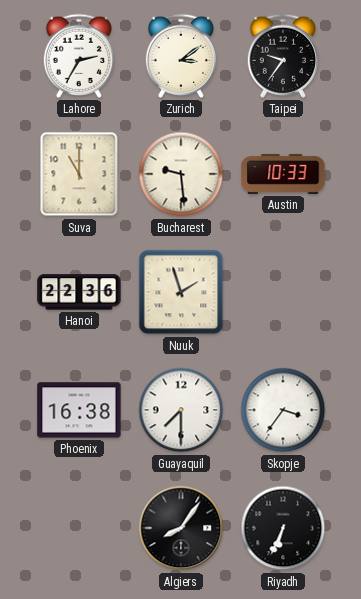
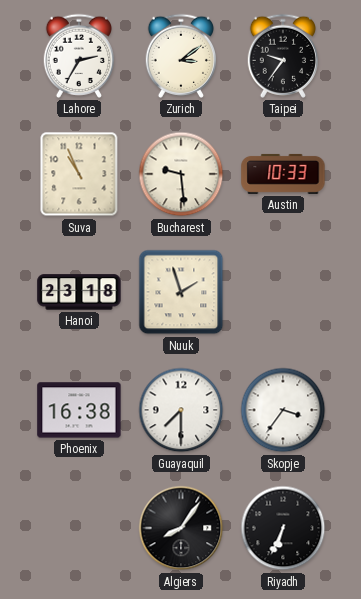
Suva: 11:00 -> 10:56 (79, 174)
Hanoi: 22:36 -> 23:18 (79, 292)
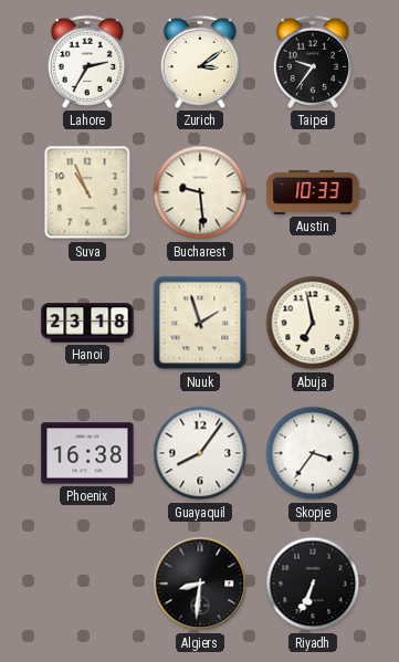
Abuja: none -> 6:58 (313, 323)
Guayaquil: 7:30 -> 8:06 (200, 453)
Algiers: 8:06 -> 8:31 (200, 584)
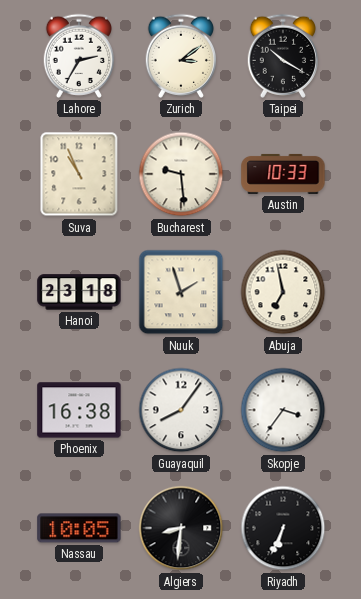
Taipei: 9:36 -> 10:20 (282, 56)
Nassau: none -> 10:05 (79, 528)
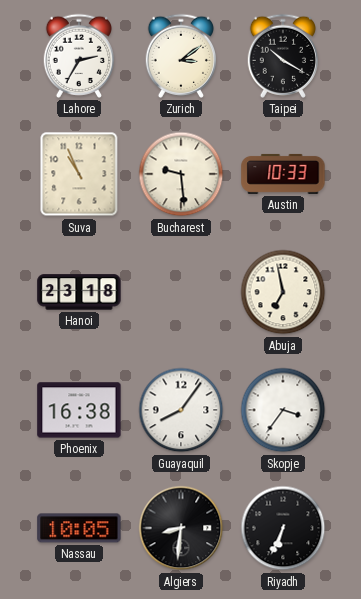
Nuuk: 1:57 -> none (181, 292)
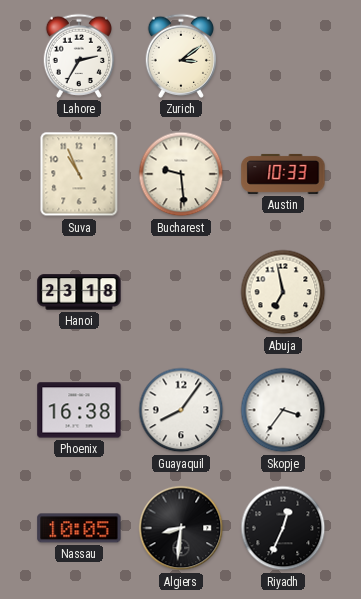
Taipei: 10:20 -> none (282, 56)
Riyadh: 6:34 -> 12:34 (283, 528)
